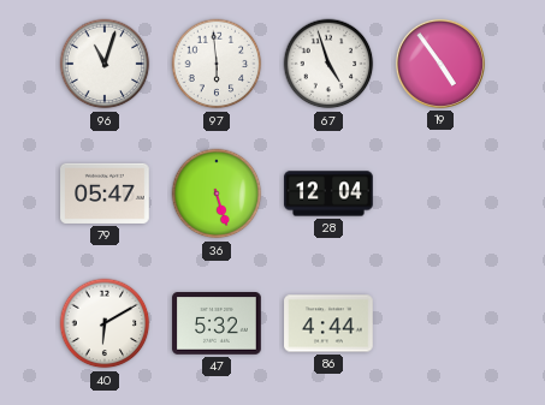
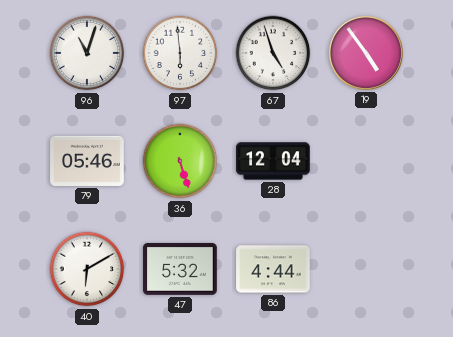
79: 05:47 -> 05:46 (87, 161)
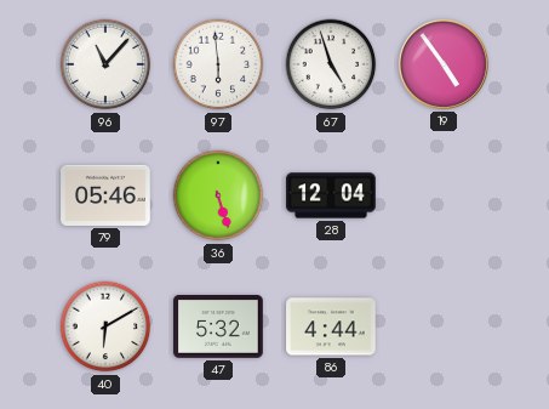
96: 11:03 -> 11:07 (105, 64)
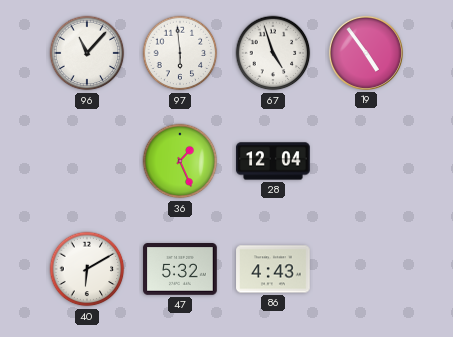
79: 05:46 -> none (105, 195)
36: 5:27 -> 1:26 (180, 161)
86: 4:44 -> 4:43 (273, 269)
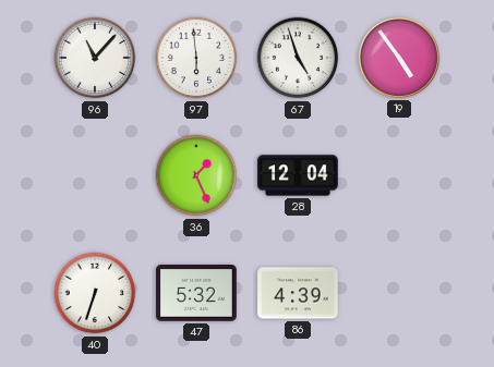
40: 6:10 -> 6:33 (95, 293)
86: 4:43 -> 4:39 (298, 293)
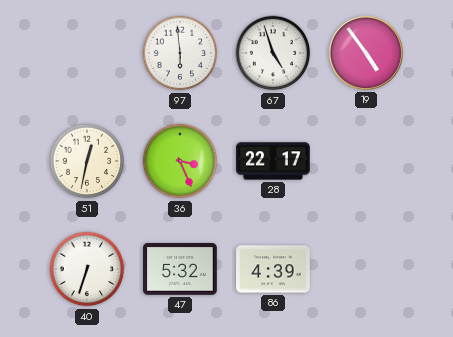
96: 11:07 -> none (95, 58)
51: none -> 12:32 (87, 161)
36: 1:26 -> 3:26 (180, 161)
28: 12:04 -> 22:17 (273, 161)
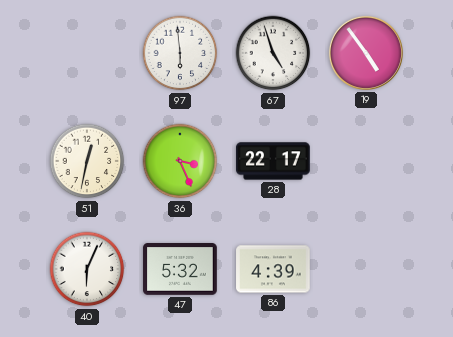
40: 6:33 -> 6:04 (87, 269)
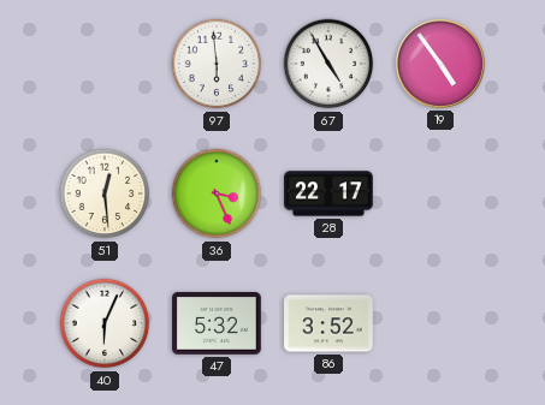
67: 4:57 -> 4:55 (328, 64)
51: 12:32 -> 12:29 (105, 193)
86: 4:39 -> 3:52 (328, 323)
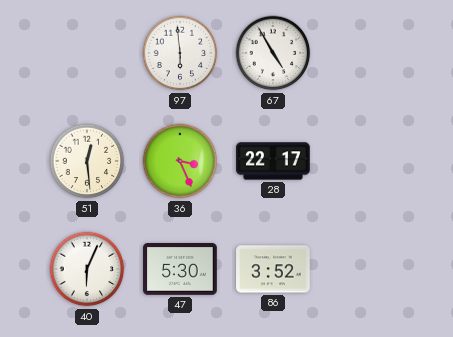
19: 4:54 -> none (440, 64)
47: 5:32 -> 5:30 (180, 270)
